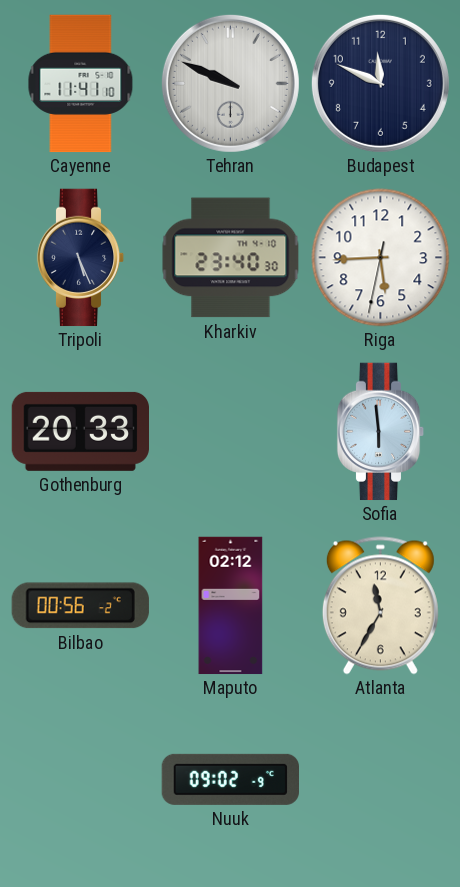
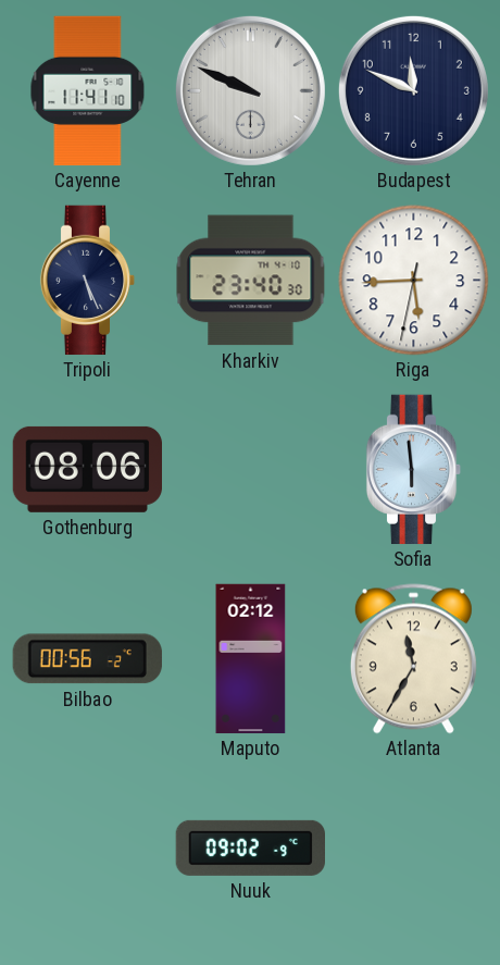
Gothenburg: 20:33 -> 08:06 (87, 469)
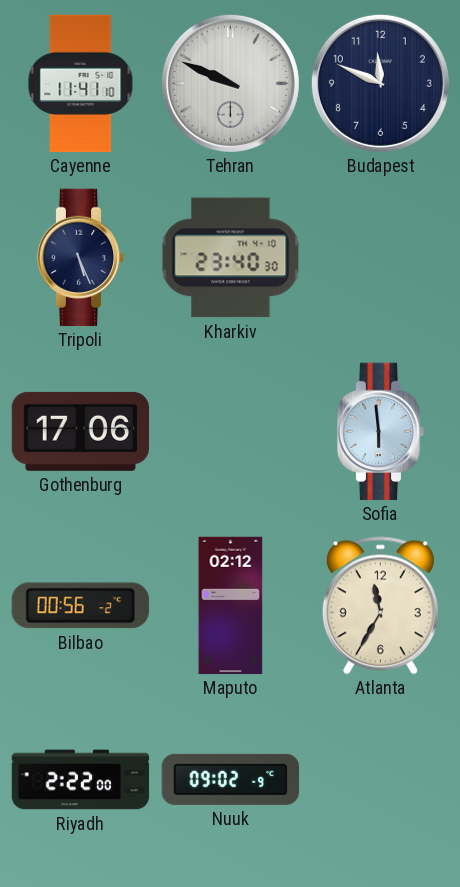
Riga: 5:44 -> none (414, 281)
Gothenburg: 08:06 -> 17:06 (80, 431)
Riyadh: none -> 2:22 (81, 780)
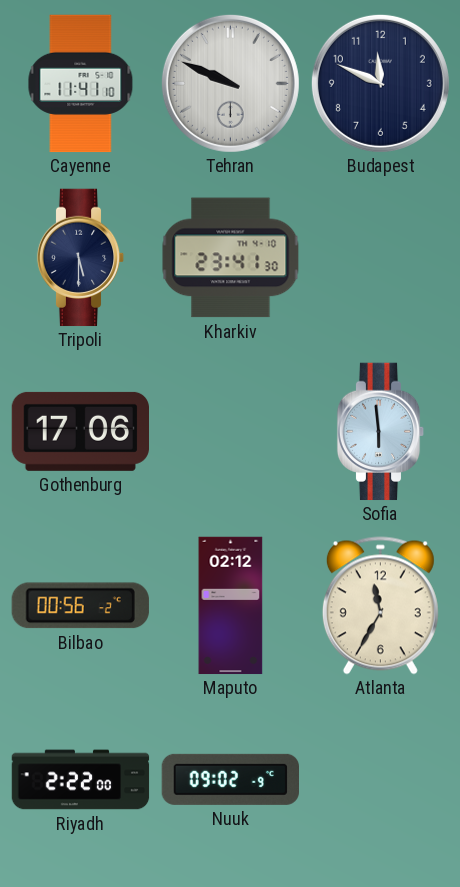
Tripoli: 5:26 -> 5:30 (81, 258)
Kharkiv: 23:40 -> 23:41 (231, 258)
